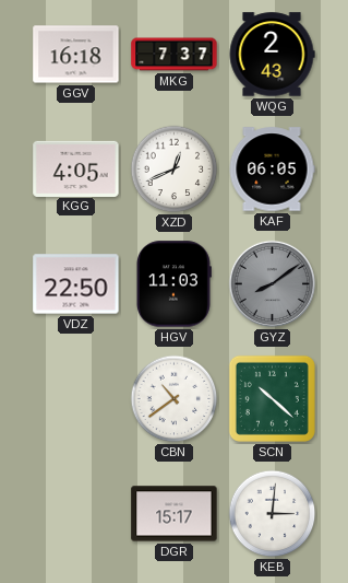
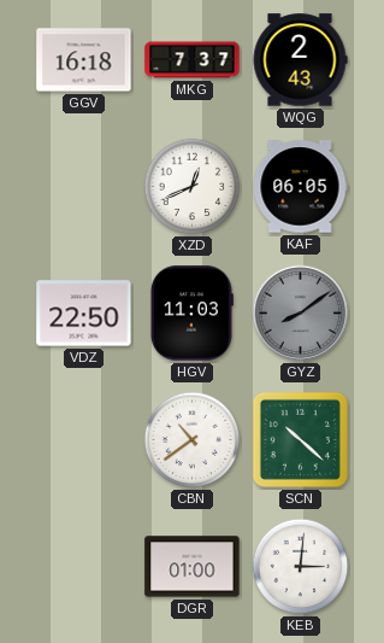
KGG: 4:05 -> none (76, 168)
DGR: 15:17 -> 01:00 (193, 567)
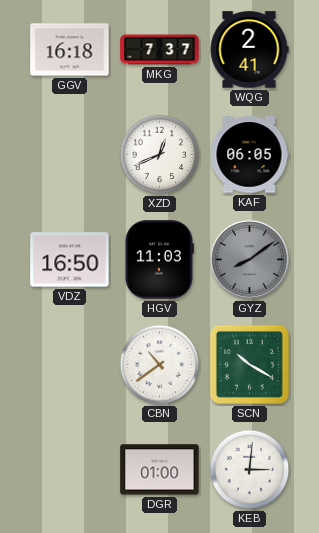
WQG: 2:43 -> 2:41 (249, 50)
VDZ: 22:50 -> 16:50 (70, 260)
SCN: 10:22 -> 10:20 (249, 364)
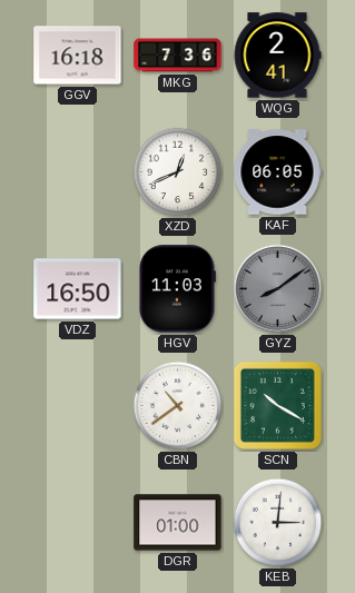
MKG: 7:37 -> 7:36 (178, 56)
